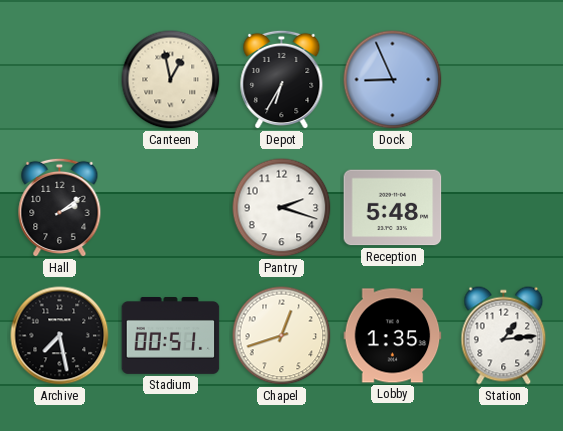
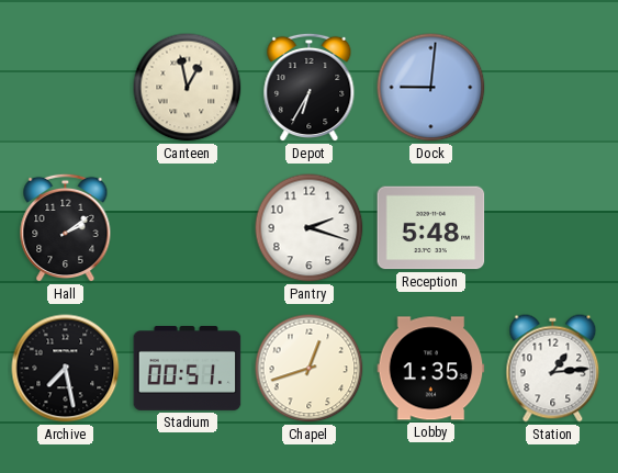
Dock: 8:56 -> 9:01 (431, 88)
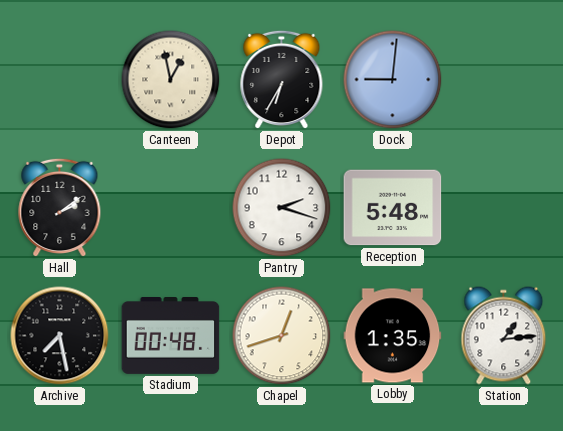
Stadium: 00:51 -> 00:48 (171, 336)
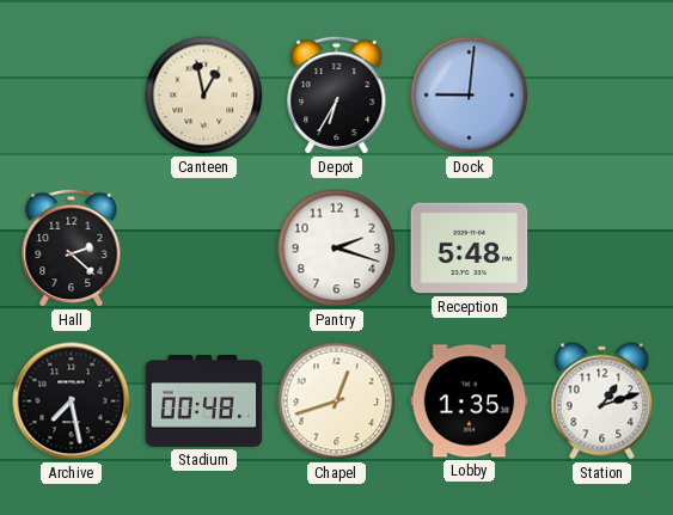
Hall: 2:09 -> 2:22 (72, 249)
Station: 1:14 -> 1:12 (602, 401)
